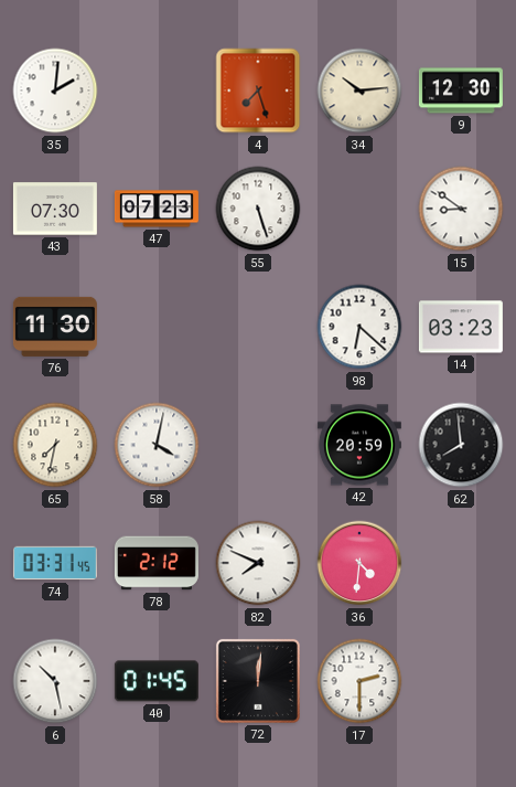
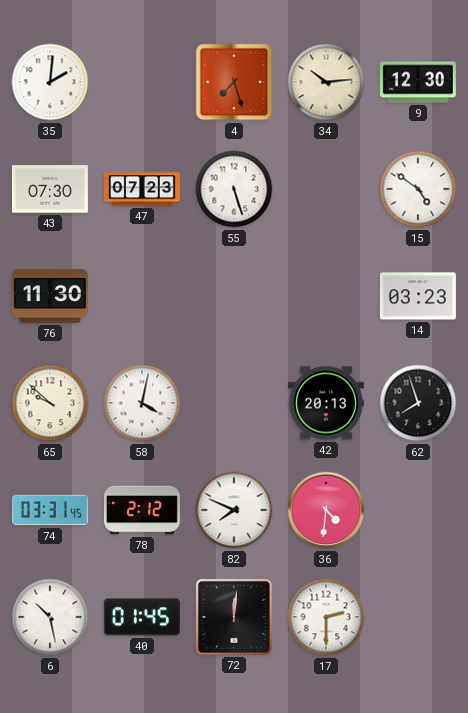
15: 8:51 -> 4:51 (418, 189)
98: 6:22 -> none (359, 327)
65: 7:32 -> 9:52 (50, 403)
42: 20:59 -> 20:13 (326, 403)
62: 7:59 -> 7:57 (418, 403)
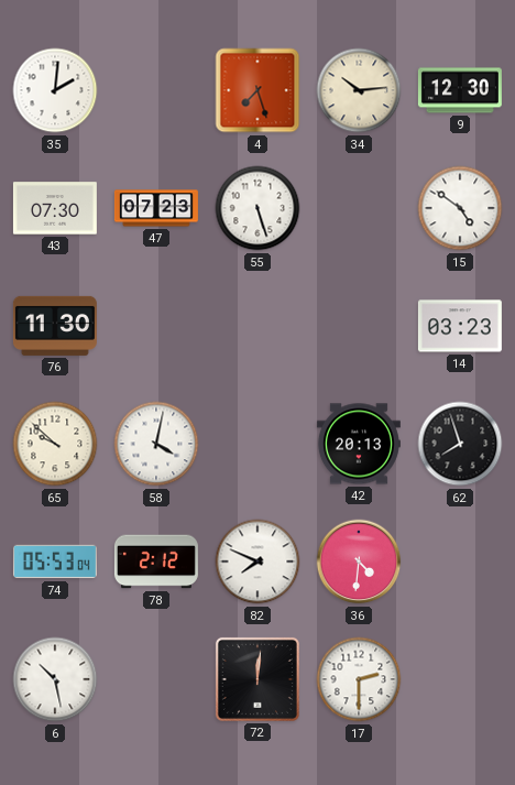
74: 03:31 -> 05:53 (55, 562)
40: 01:45 -> none (142, 617)
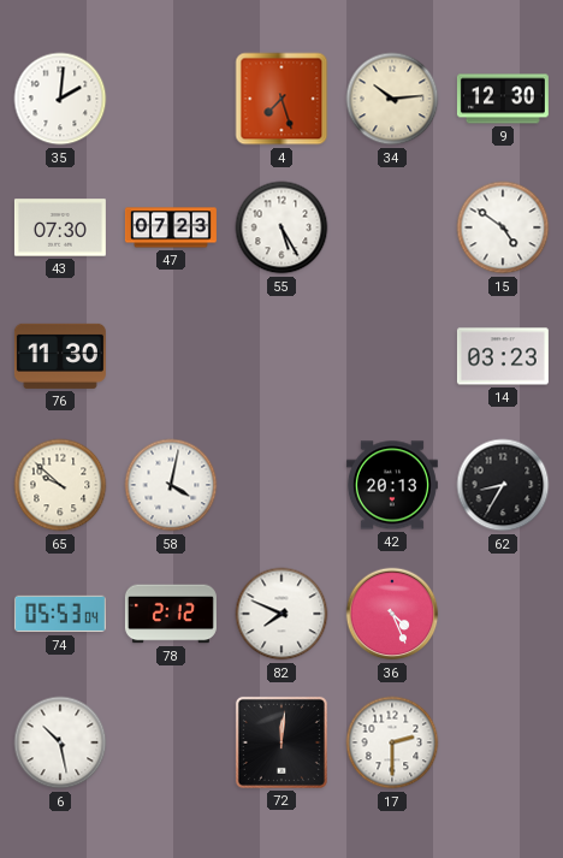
55: 5:27 -> 5:25 (281, 227)
62: 7:57 -> 8:35 (503, 485)
36: 4:31 -> 4:26 (392, 614)
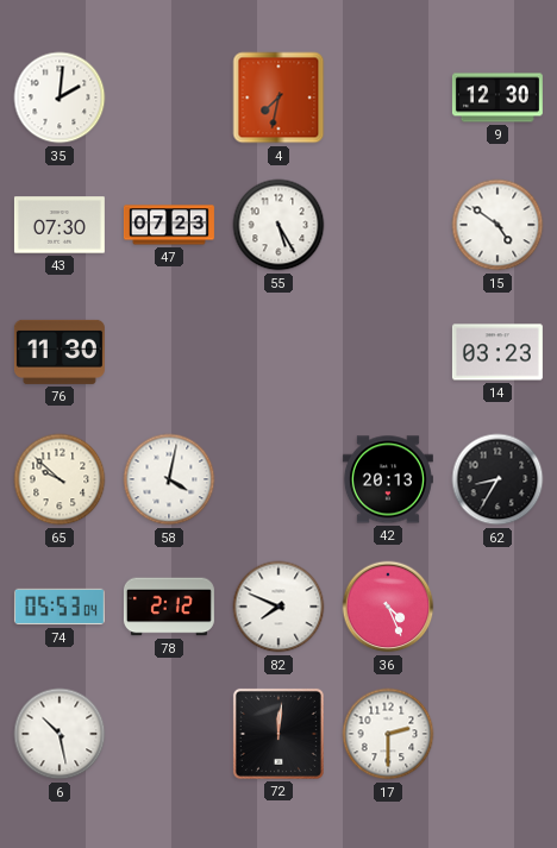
4: 7:27 -> 7:32 (278, 98)
34: 10:14 -> none (392, 99)
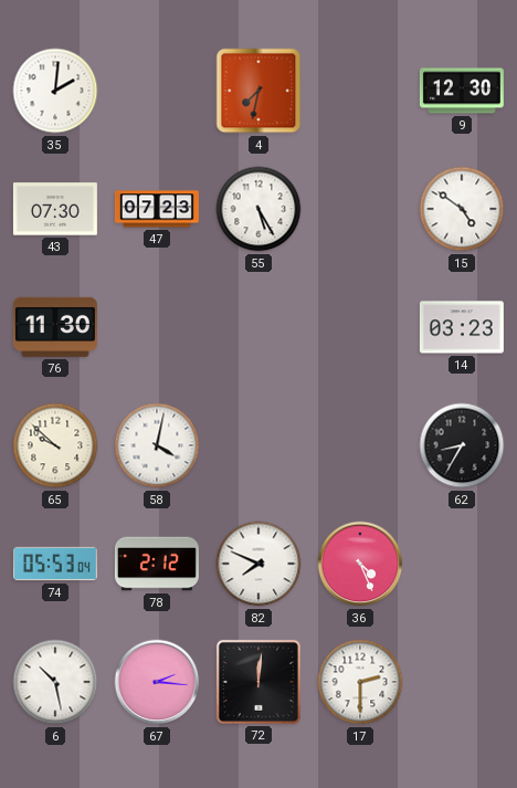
42: 20:13 -> none (388, 479)
67: none -> 2:16 (157, 682)
